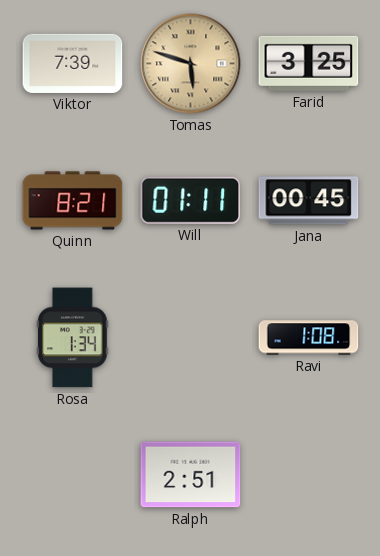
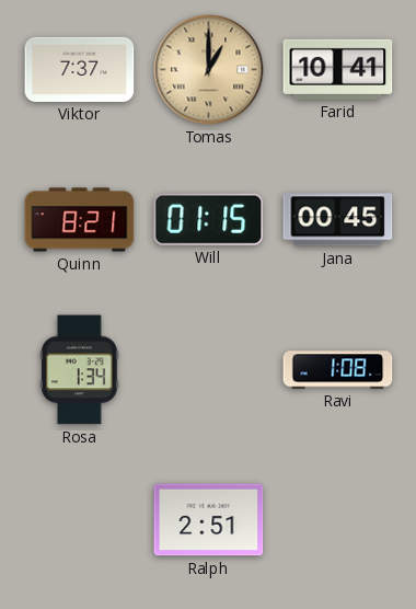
Viktor: 7:39 -> 7:37 (80, 69)
Tomas: 5:48 -> 1:00 (209, 70)
Farid: 3:25 -> 10:41 (338, 69)
Will: 01:11 -> 01:15 (209, 219)
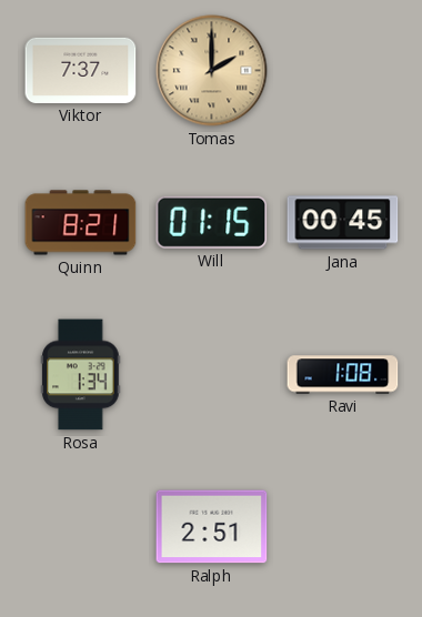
Tomas: 1:00 -> 2:00 (212, 71)
Farid: 10:41 -> none (338, 69)
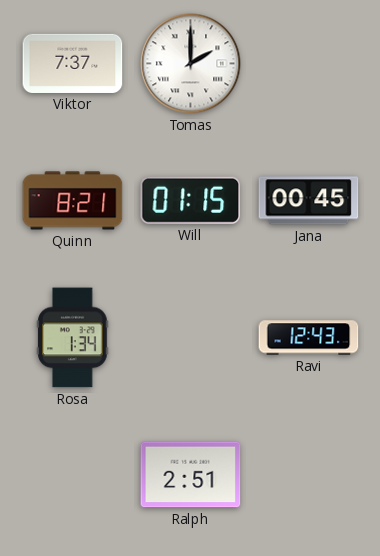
Tomas dial: champagne -> white (191, 64)
Ravi: 1:08 -> 12:43 (309, 338)
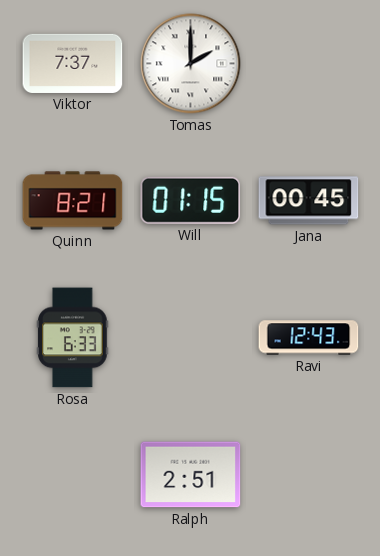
Rosa: 1:34 -> 6:33 (73, 338)
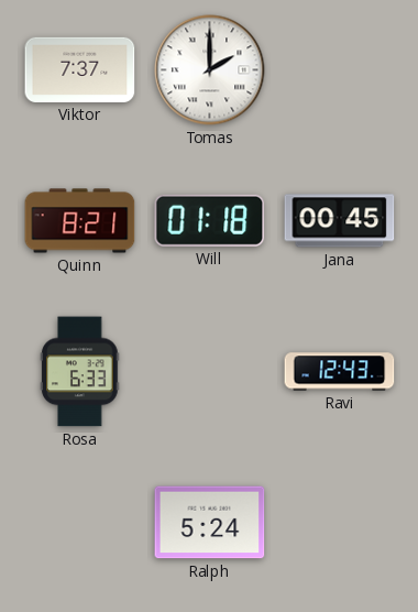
Will: 01:15 -> 01:18 (210, 220)
Ralph: 2:51 -> 5:24 (210, 523)
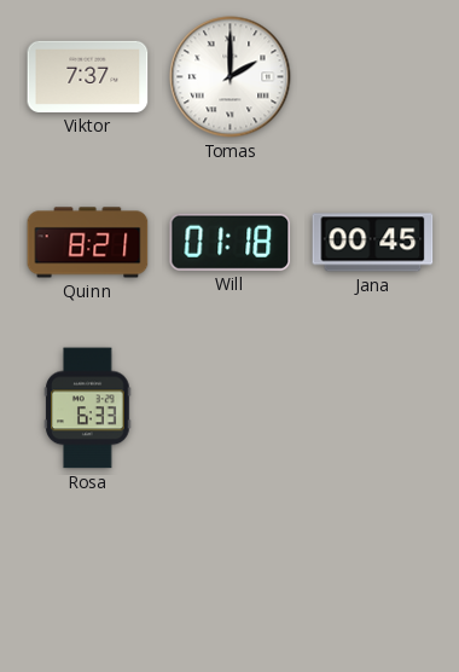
Ravi: 12:43 -> none (340, 372)
Ralph: 5:24 -> none (210, 523)
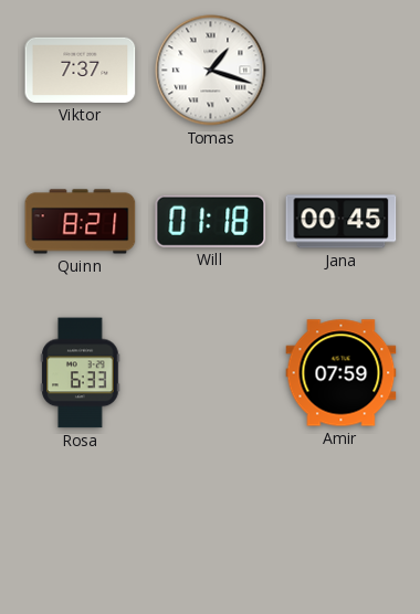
Tomas: 2:00 -> 1:18 (211, 71)
Amir: none -> 07:59 (342, 373)
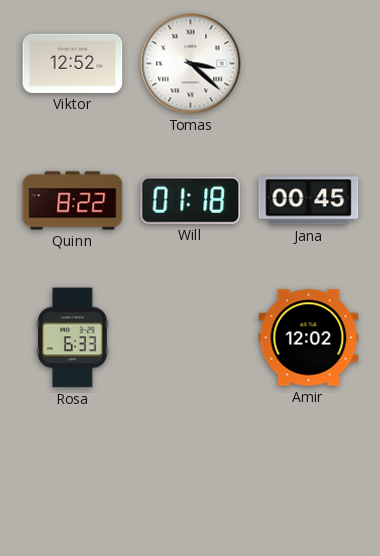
Viktor: 7:37 -> 12:52 (73, 63)
Tomas: 1:18 -> 3:22 (191, 64)
Quinn: 8:21 -> 8:22 (73, 201)
Amir: 07:59 -> 12:02 (309, 338)
